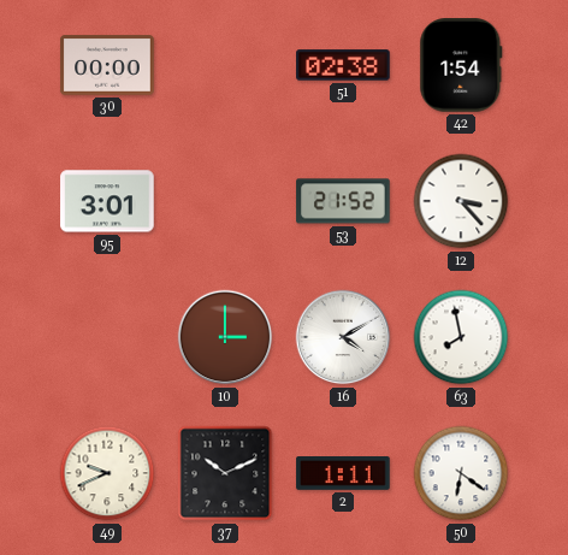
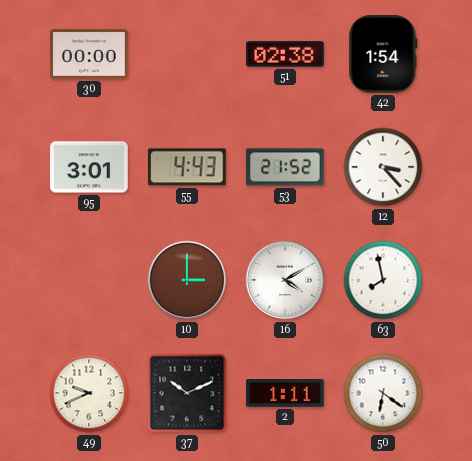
55: none -> 4:43 (188, 167)
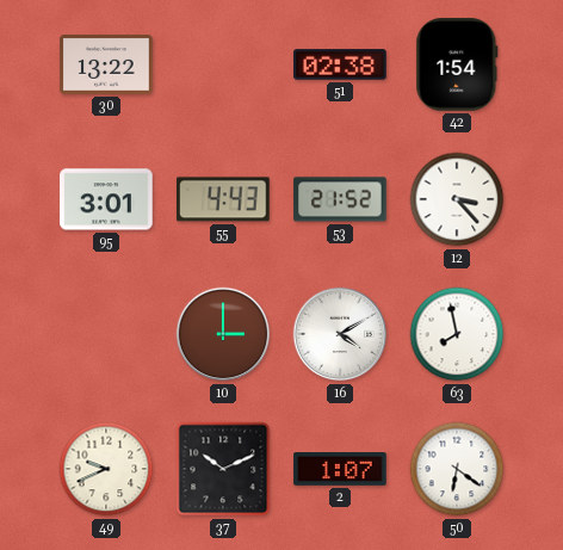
30: 00:00 -> 13:22 (106, 64)
2: 1:11 -> 1:07 (340, 470)
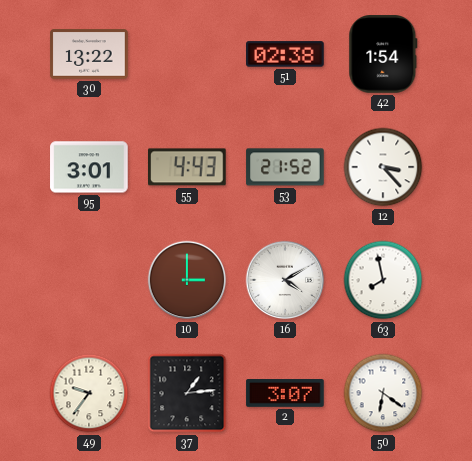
49: 9:41 -> 9:36 (89, 393)
37: 10:11 -> 1:14 (187, 393)
2: 1:07 -> 3:07 (285, 394)
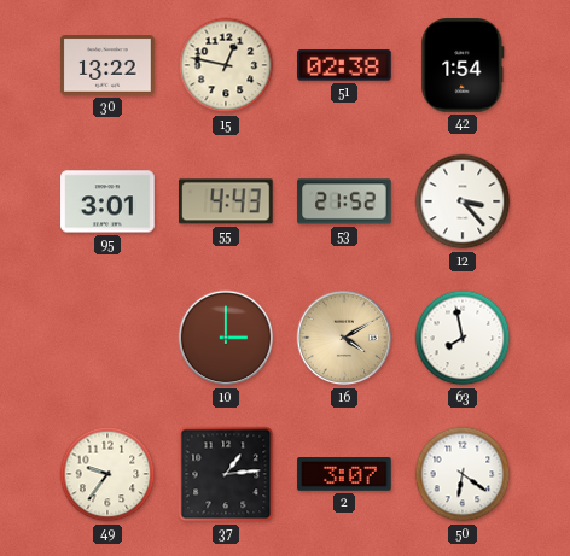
15: none -> 12:47 (226, 65)
16 dial: white -> champagne (344, 338)
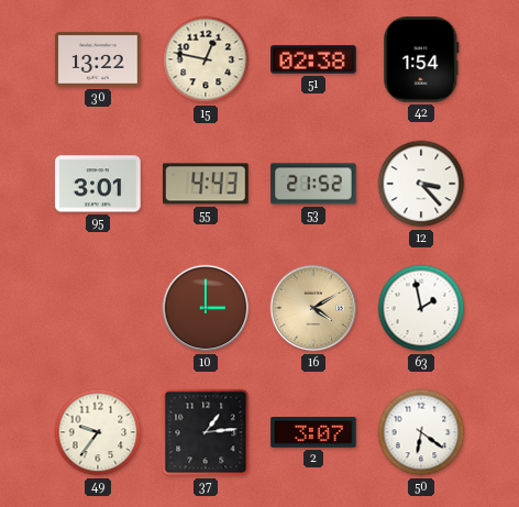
63: 7:58 -> 1:58 (421, 308)
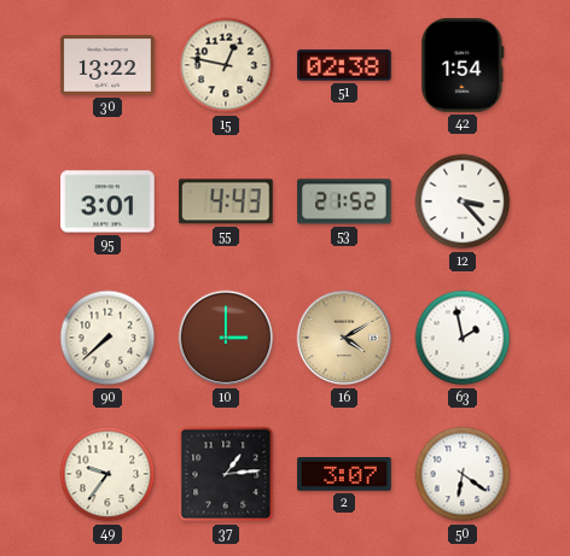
90: none -> 7:38 (107, 338)
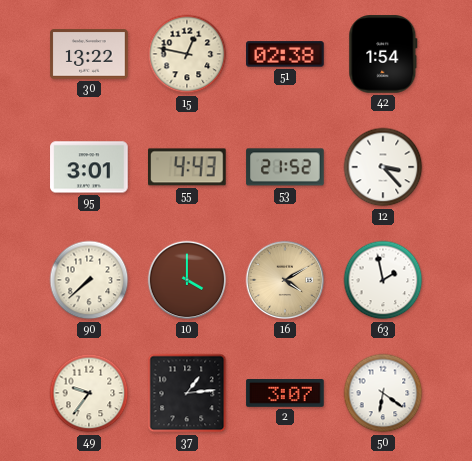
10: 3:00 -> 4:00 (187, 280)
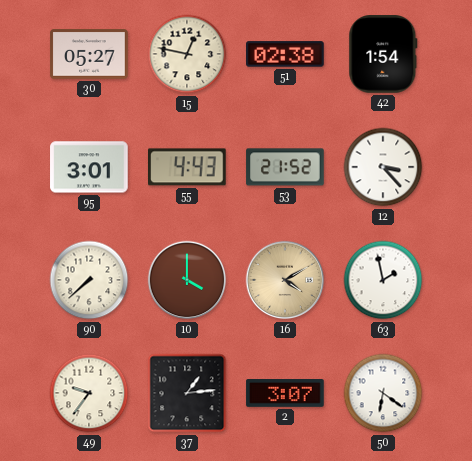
30: 13:22 -> 05:27 (89, 54)
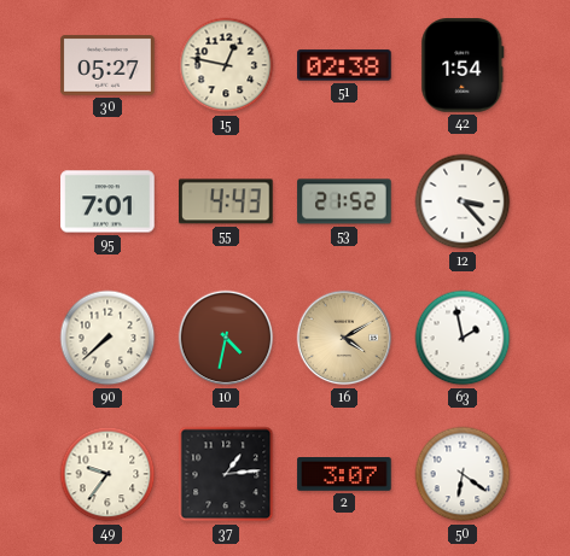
95: 3:01 -> 7:01 (107, 201)
10: 4:00 -> 4:32 (226, 338)
